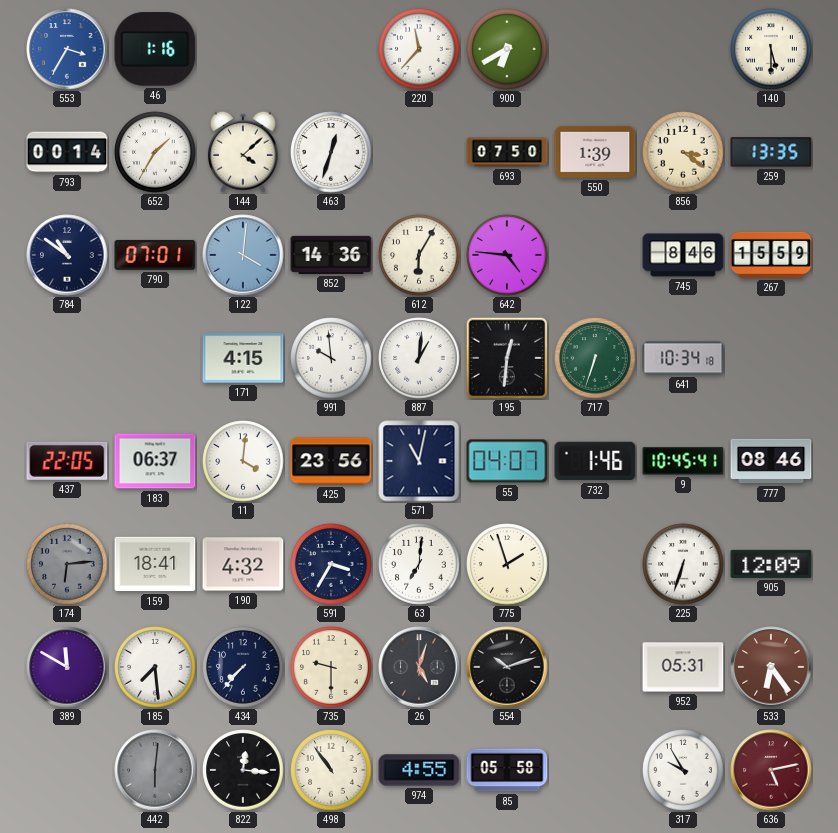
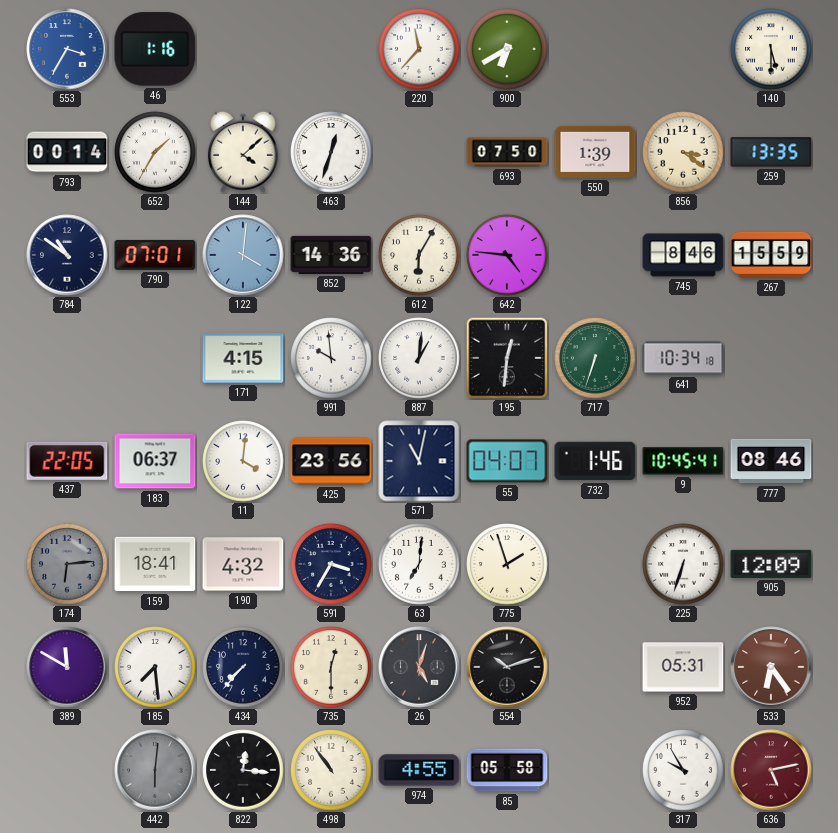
735: 9:30 -> 12:30 (331, 667)
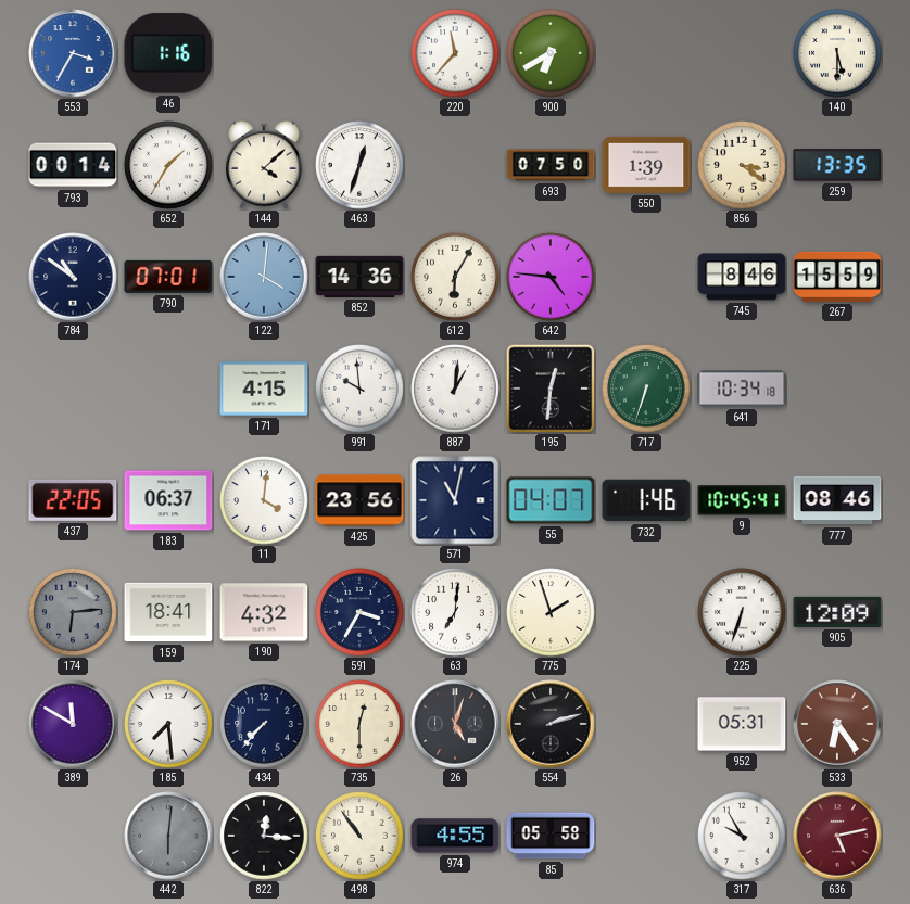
554: 10:12 -> 2:12 (551, 724)
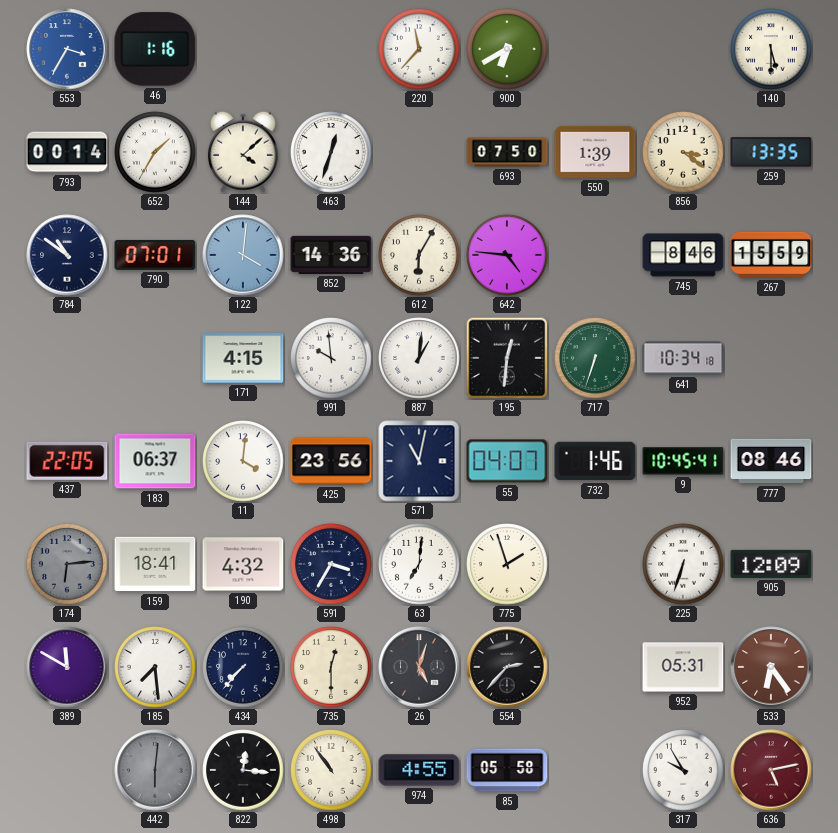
554: 2:12 -> 2:37 (507, 667)
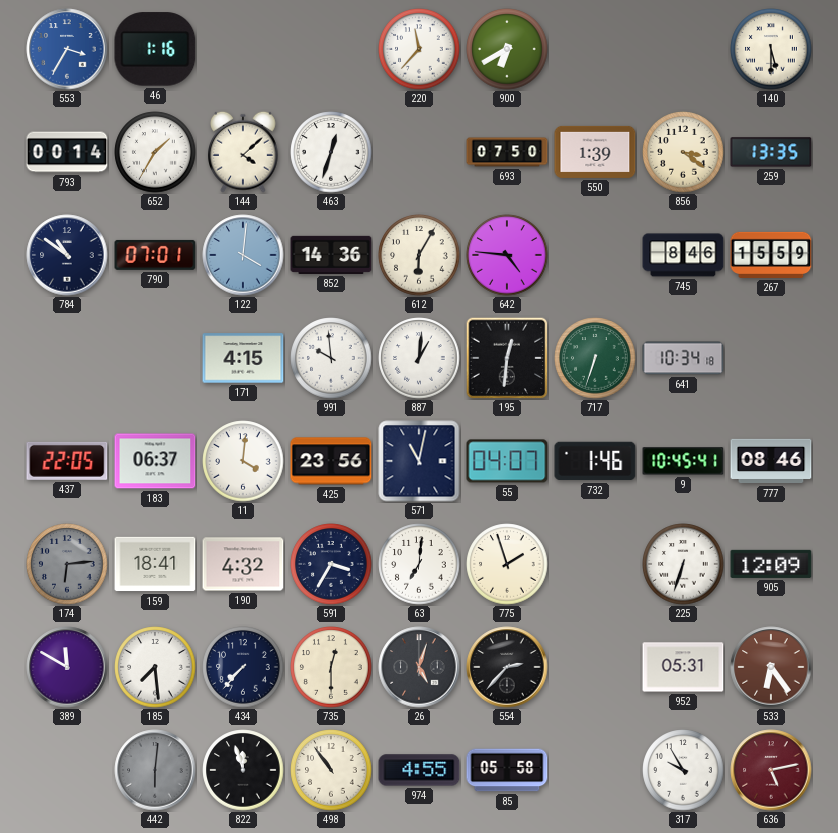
822: 12:16 -> 11:57 (243, 770)
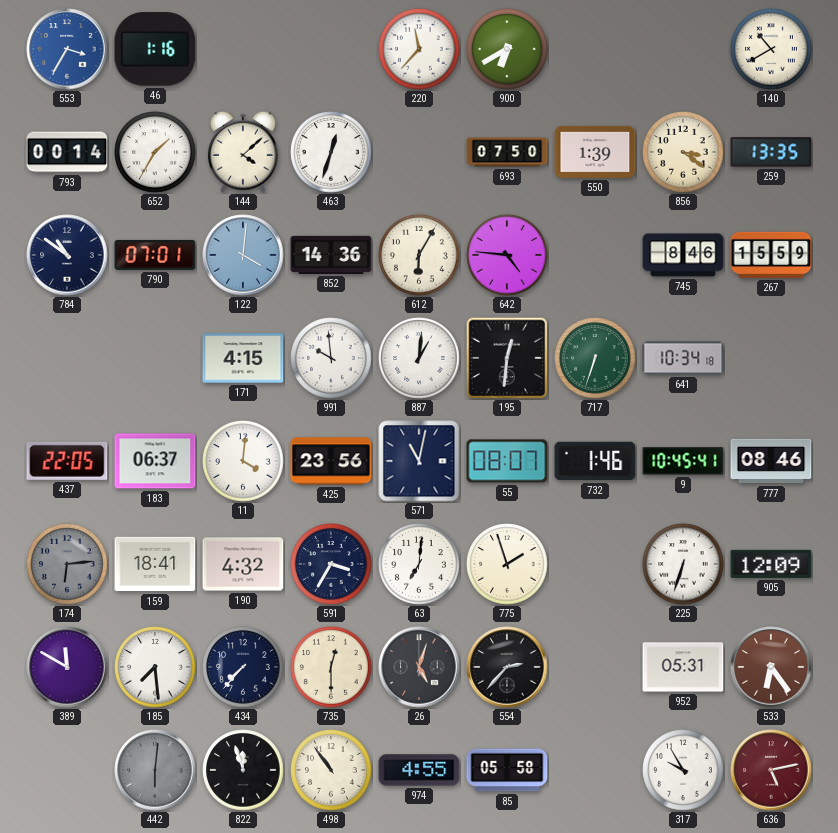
140: 5:30 -> 10:40 (771, 49)
55: 04:07 -> 08:07 (507, 461)
